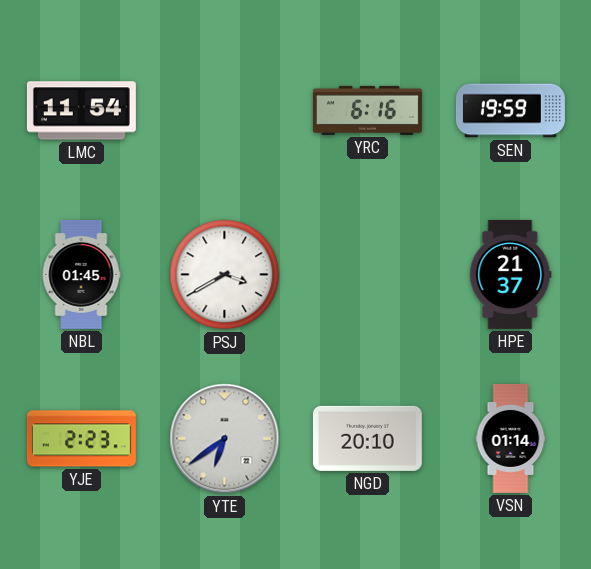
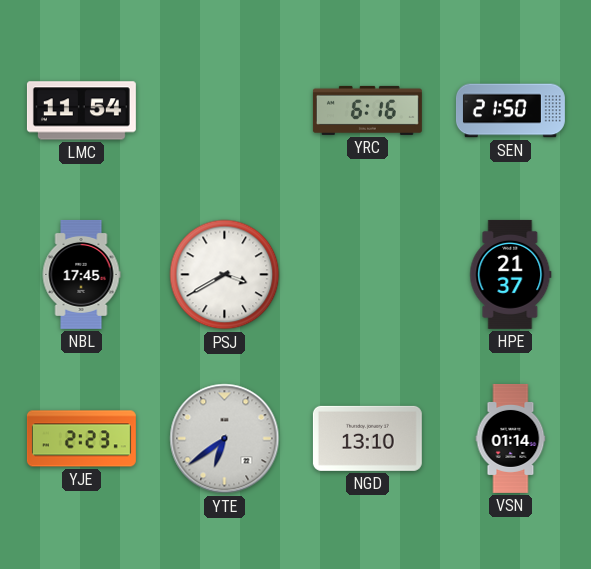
SEN: 19:59 -> 21:50 (510, 111)
NBL: 01:45 -> 17:45 (81, 274)
NGD: 20:10 -> 13:10 (367, 438)
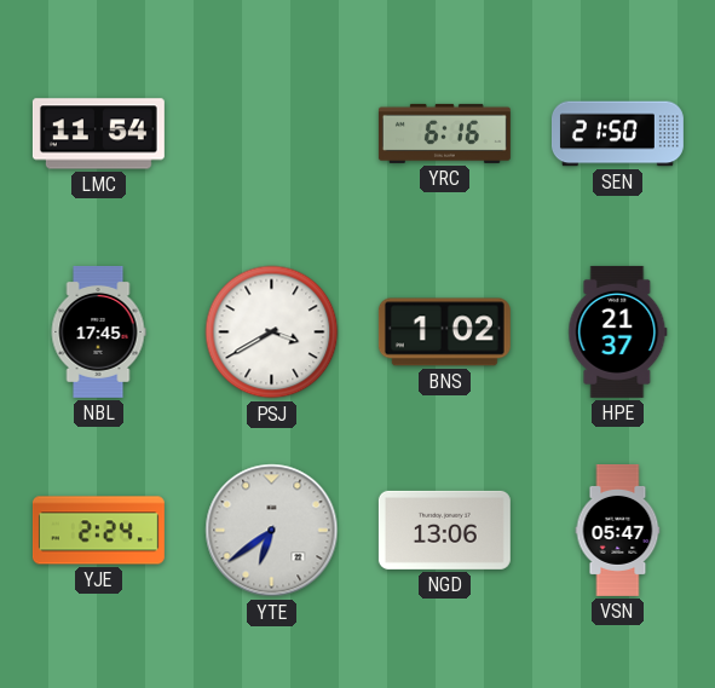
BNS: none -> 1:02 (444, 333)
YJE: 2:23 -> 2:24 (98, 531)
NGD: 13:10 -> 13:06 (444, 530)
VSN: 01:14 -> 05:47 (618, 530)
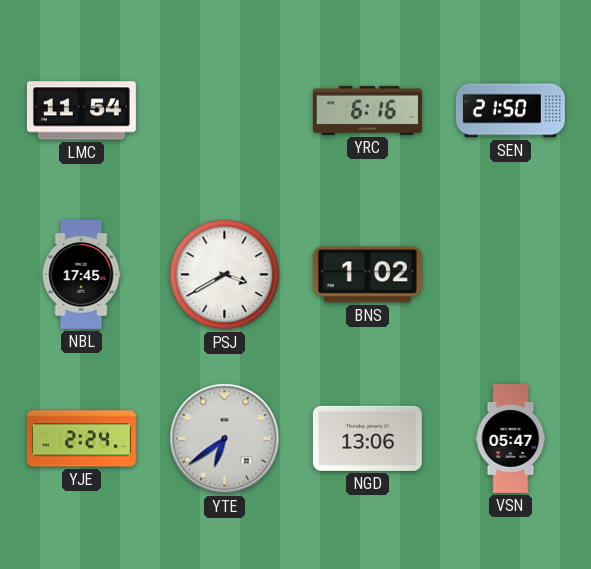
HPE: 21:37 -> none (618, 331)
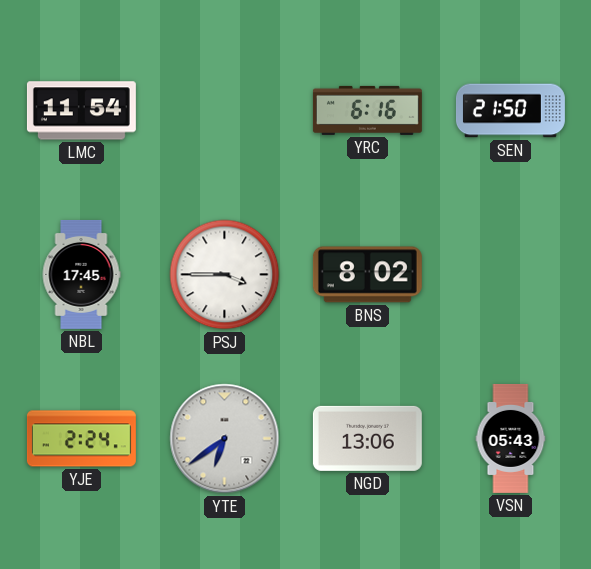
PSJ: 3:40 -> 3:45 (225, 275)
BNS: 1:02 -> 8:02 (367, 275)
VSN: 05:47 -> 05:43 (511, 438)
